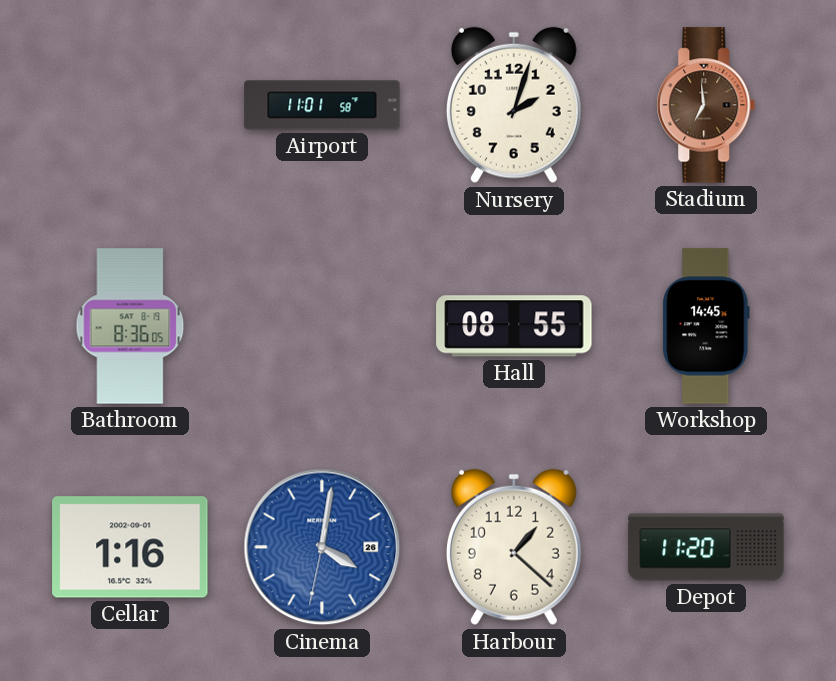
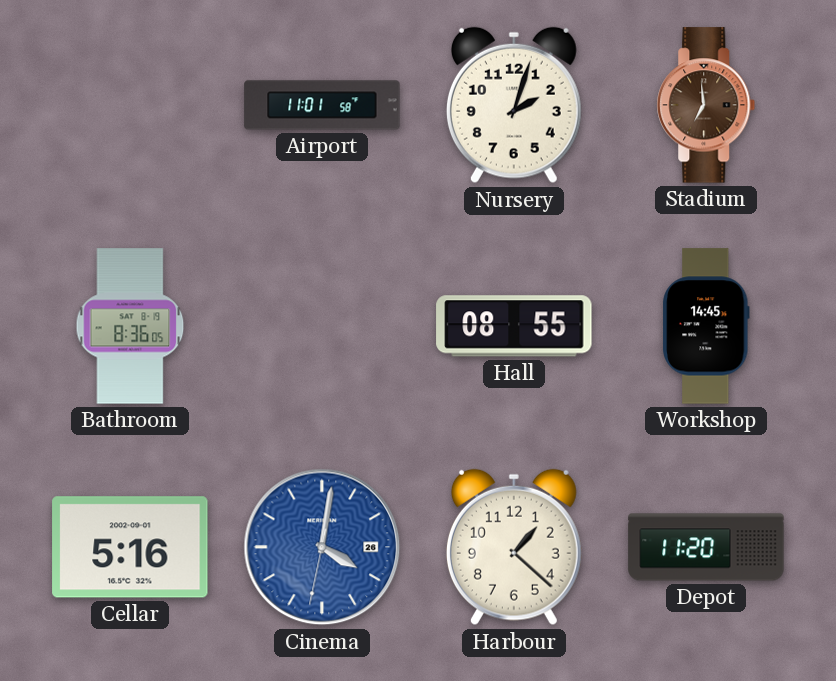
Cellar: 1:16 -> 5:16 (130, 547)
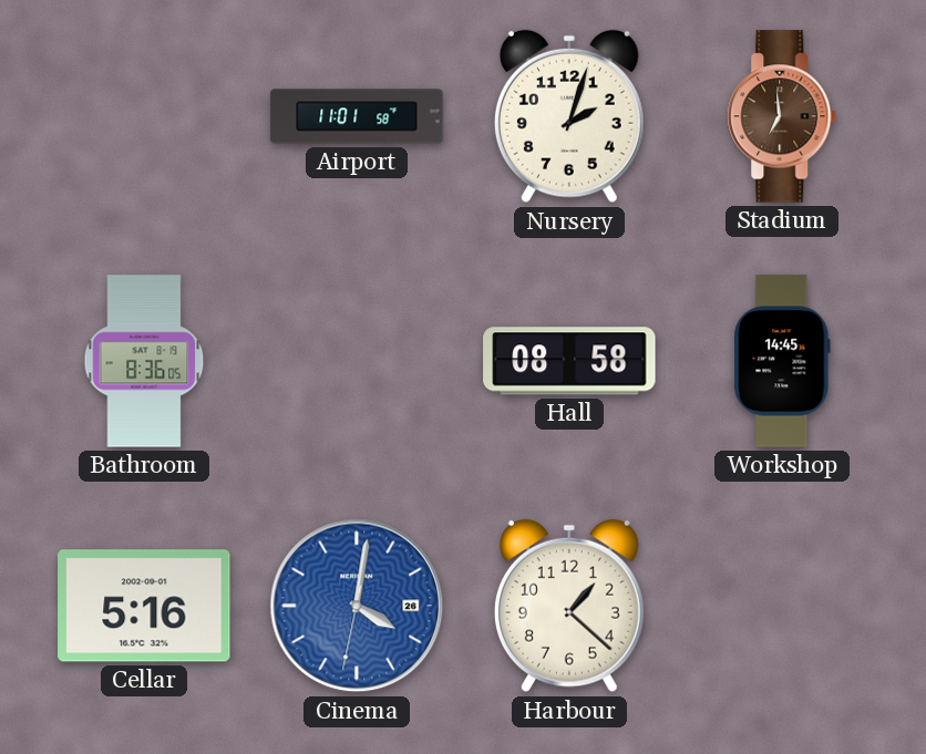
Hall: 08:55 -> 08:58 (569, 361)
Depot: 11:20 -> none (706, 547)
